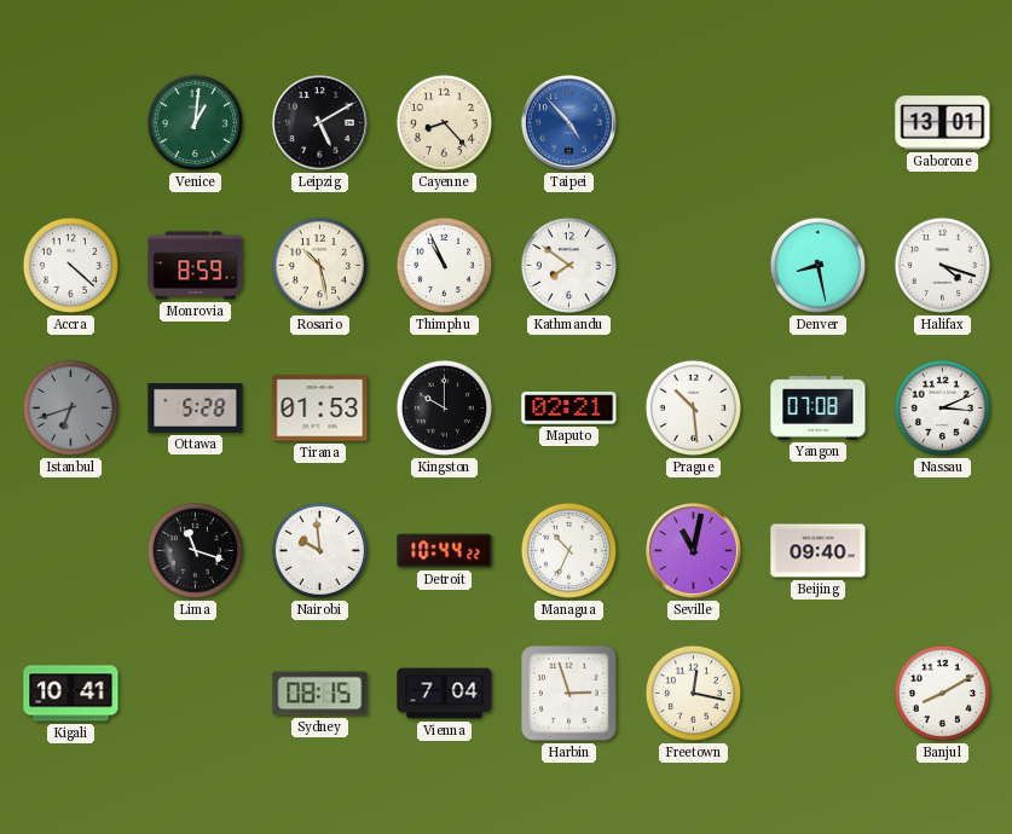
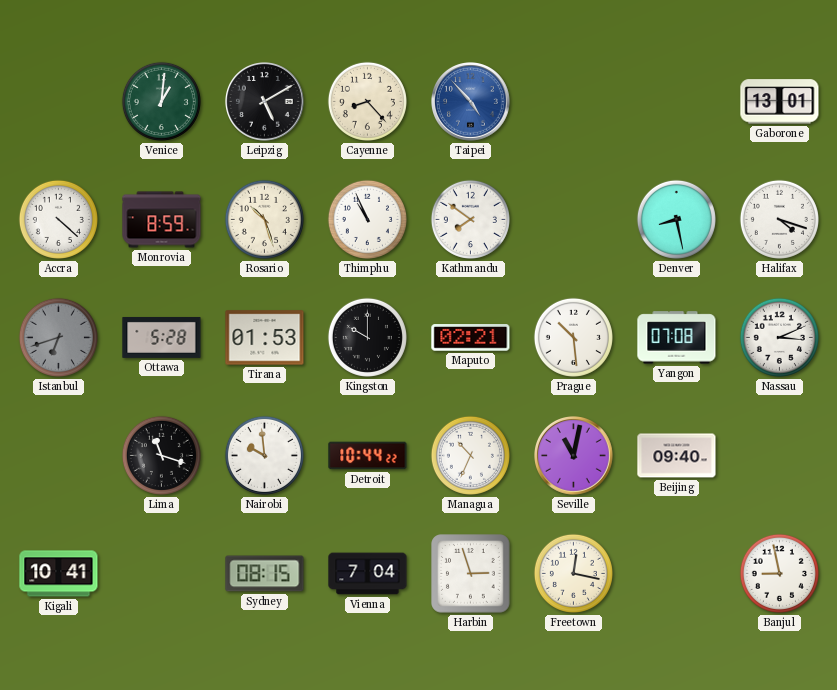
Rosario: 10:28 -> 10:27 (264, 219)
Banjul: 8:10 -> 8:58 (779, 573)
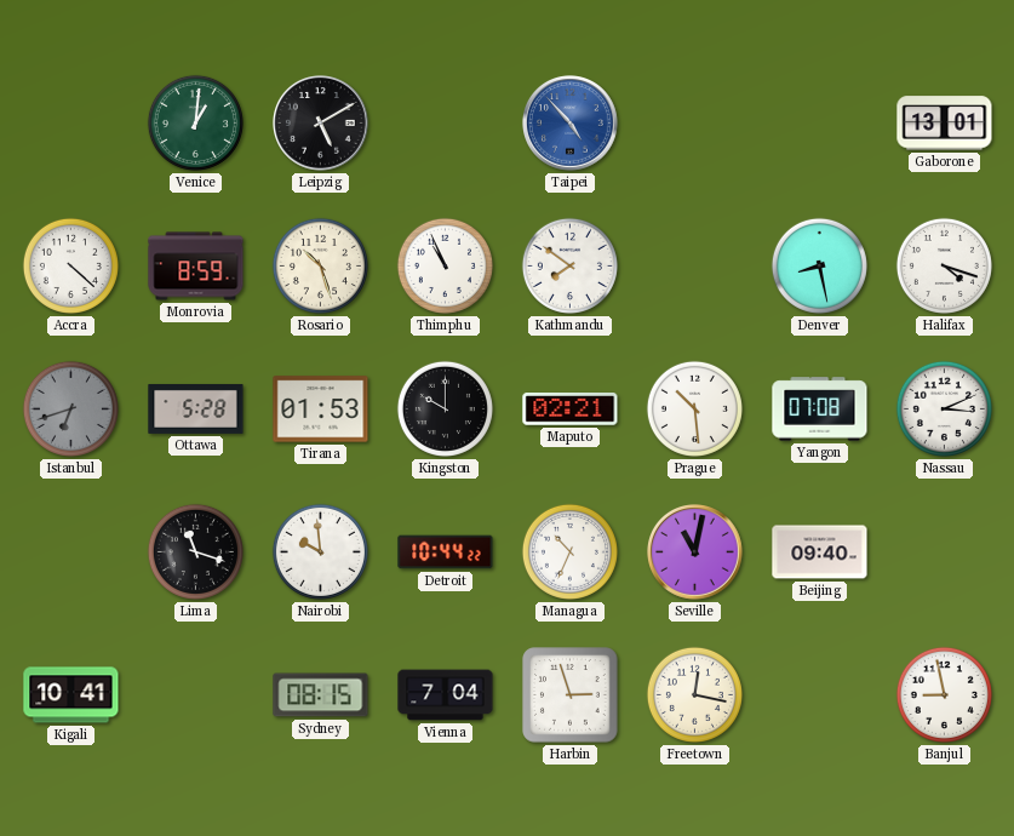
Cayenne: 8:23 -> none (367, 101)
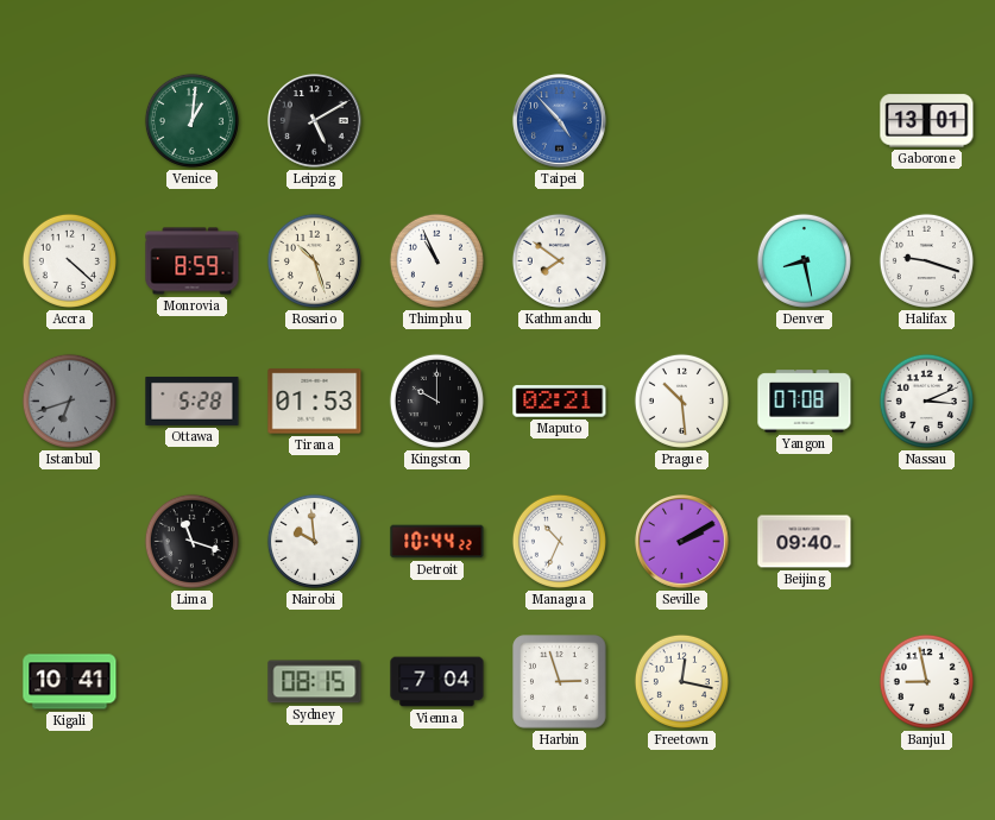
Halifax: 4:18 -> 9:18 (926, 260)
Seville: 11:02 -> 2:10 (682, 542)
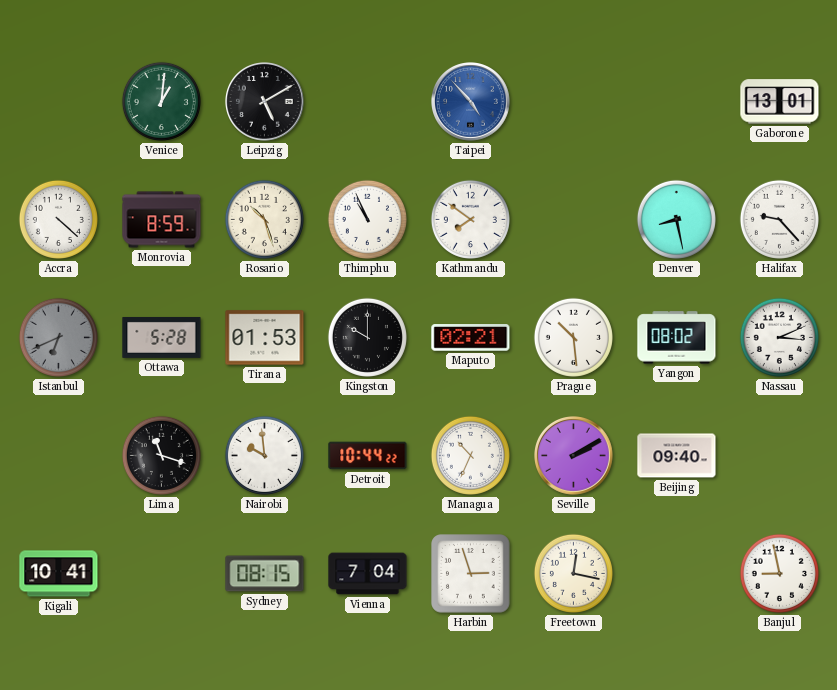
Halifax: 9:18 -> 9:23 (779, 219)
Istanbul: 6:42 -> 6:41 (58, 337)
Yangon: 07:08 -> 08:02 (677, 338)
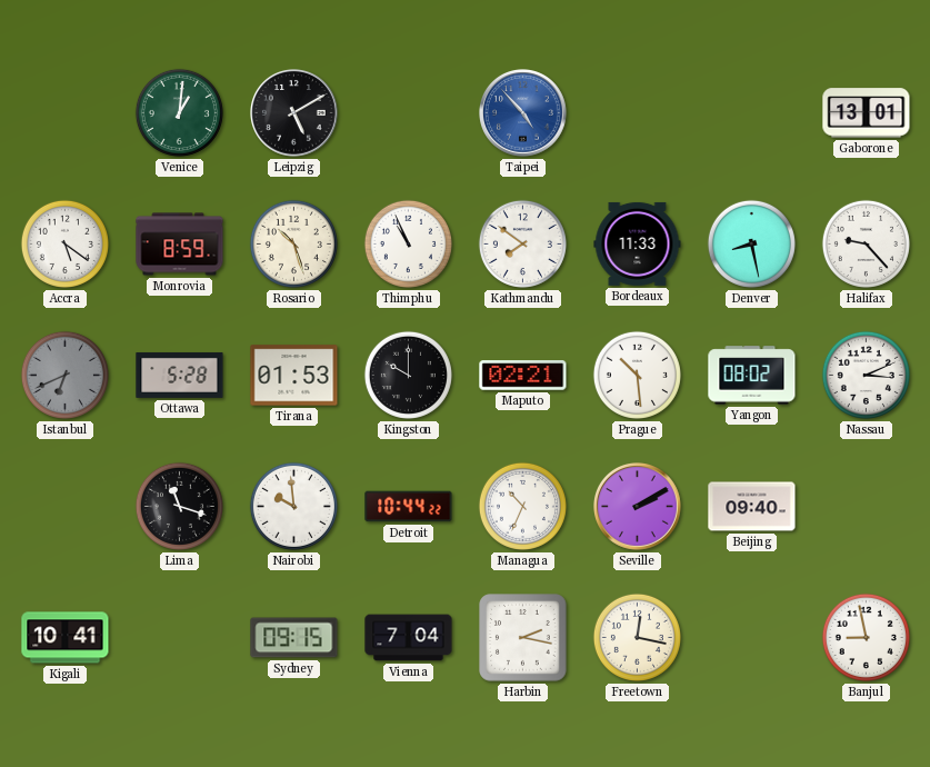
Accra: 4:22 -> 5:21 (64, 243)
Bordeaux: none -> 11:33 (638, 243)
Sydney: 08:15 -> 09:15 (294, 638)
Harbin: 2:57 -> 2:17 (523, 638)
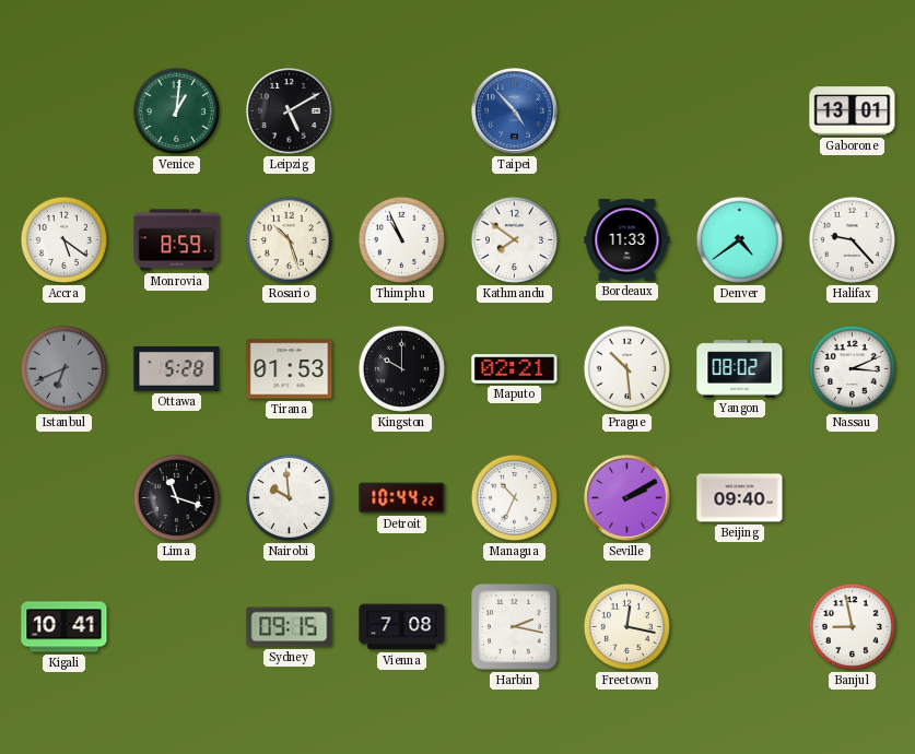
Denver: 8:28 -> 4:39 (739, 239)
Vienna: 7:04 -> 7:08 (402, 627)
